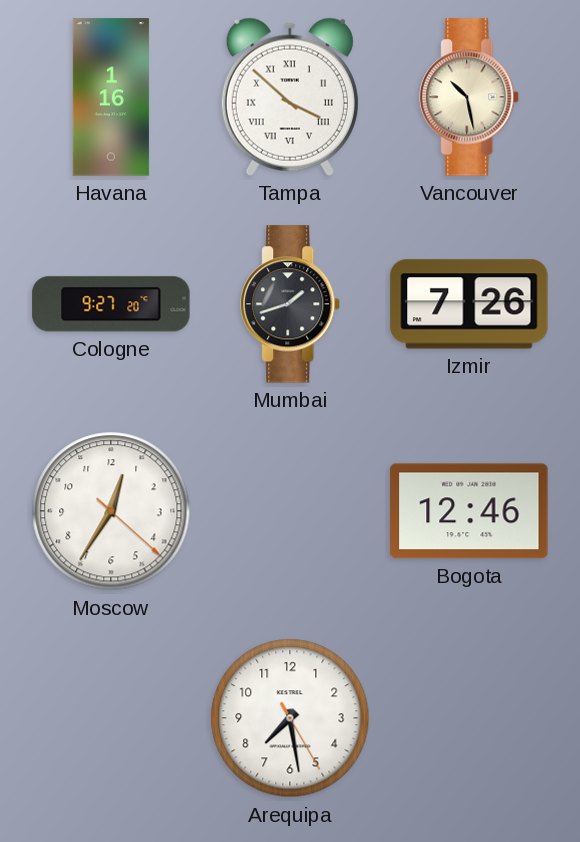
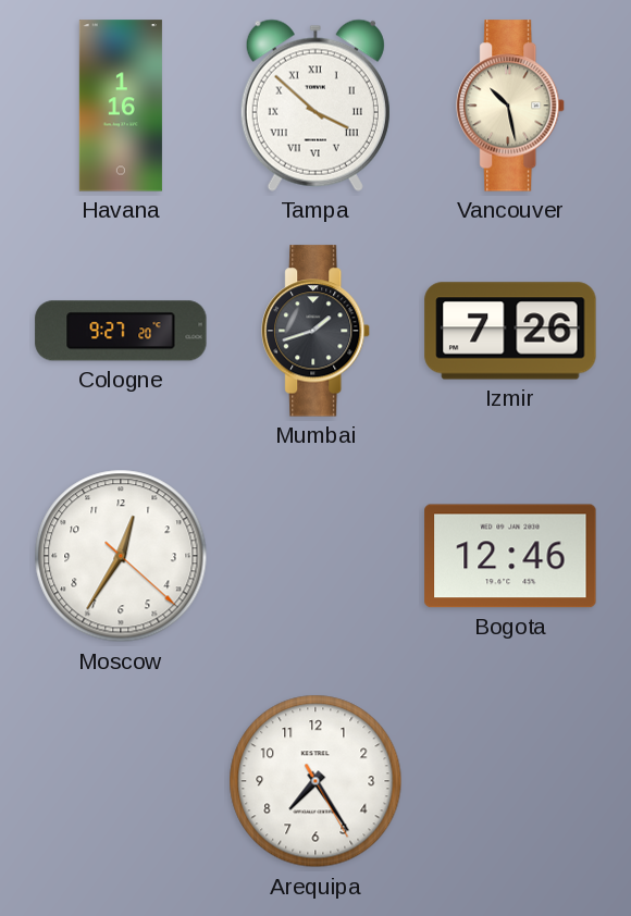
Arequipa: 7:28 -> 7:24 (315, 781)
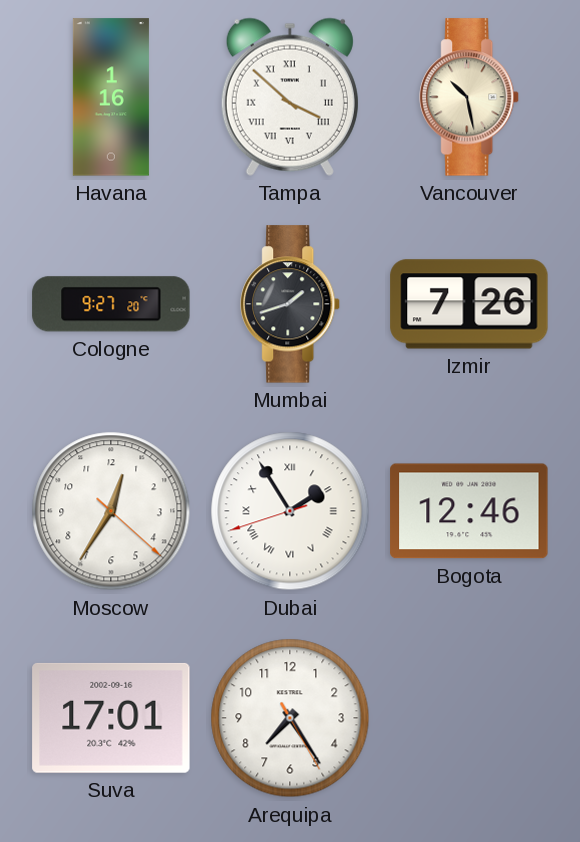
Dubai: none -> 1:54 (290, 511)
Suva: none -> 17:01 (111, 718)
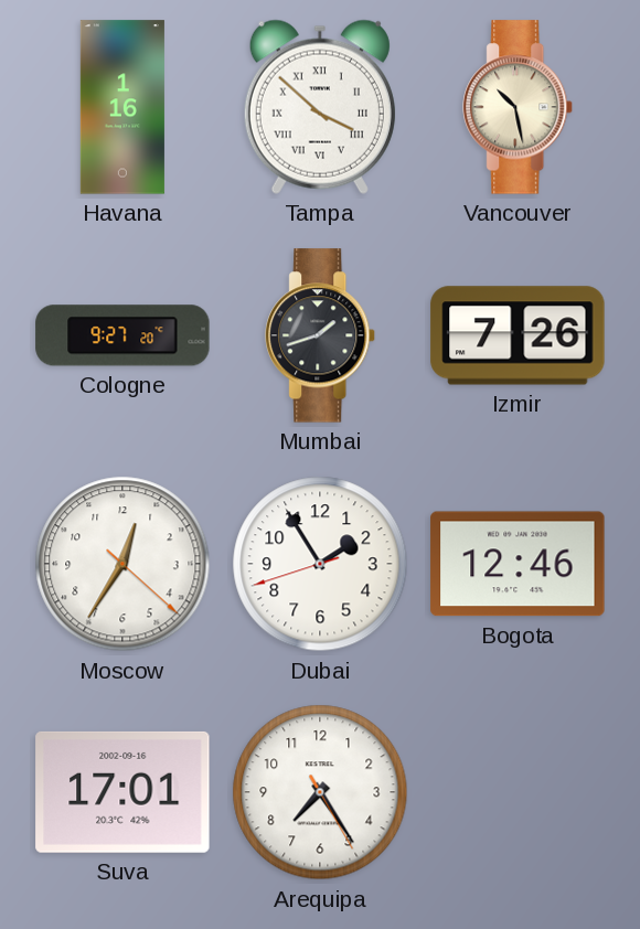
Dubai numerals: Roman -> Arabic (320, 564)
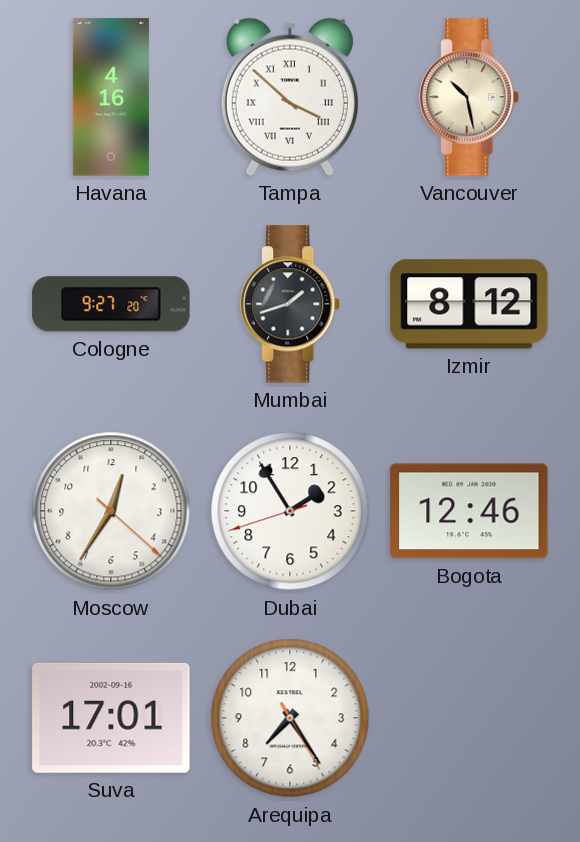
Havana: 1:16 -> 4:16 (111, 97)
Izmir: 7:26 -> 8:12 (469, 304)
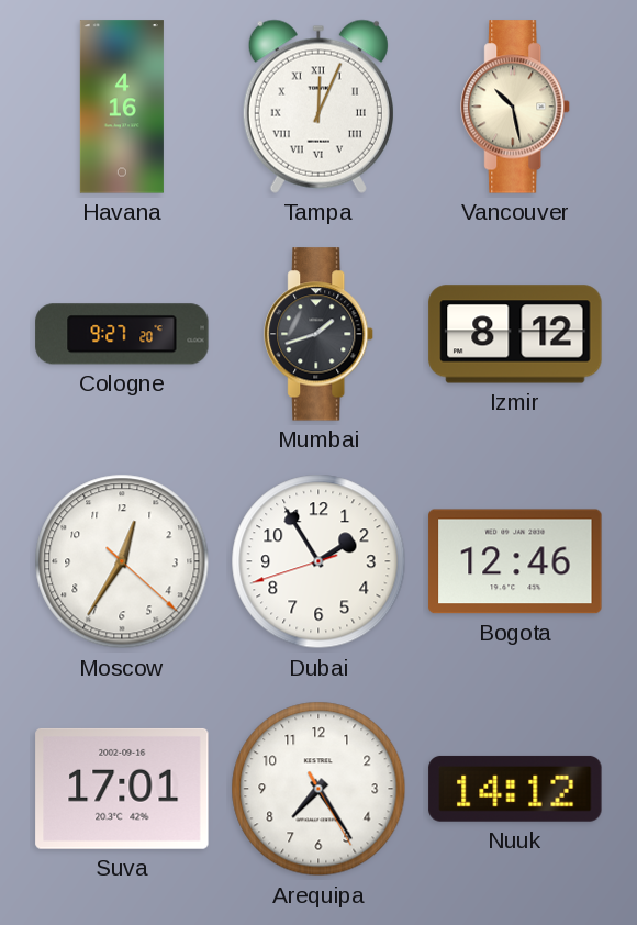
Tampa: 3:52 -> 12:04 (318, 107)
Nuuk: none -> 14:12 (515, 789)
